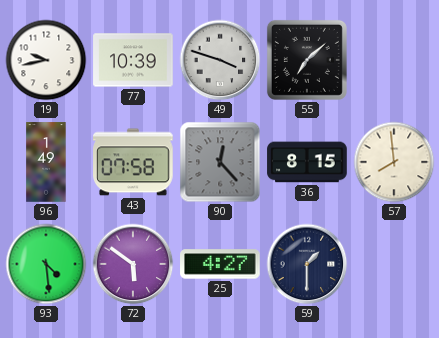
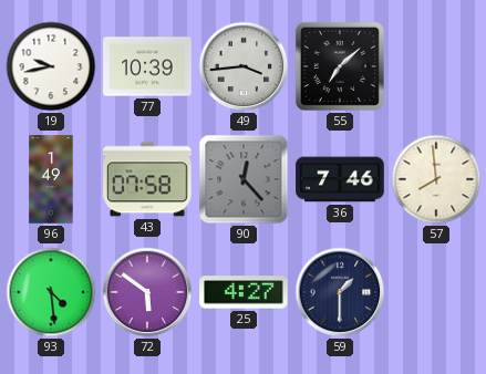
49: 3:48 -> 3:44 (244, 66)
36: 8:15 -> 7:46 (340, 179)
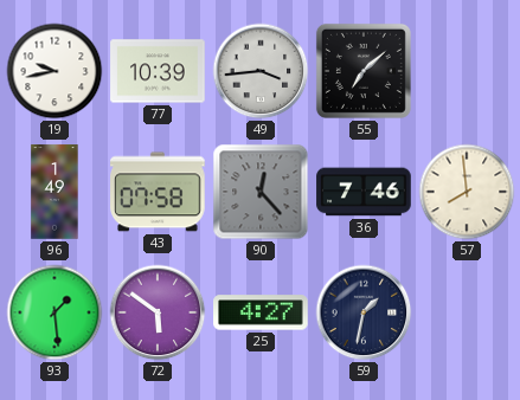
93: 4:29 -> 1:29 (54, 312)
59: 1:30 -> 1:32 (364, 312)
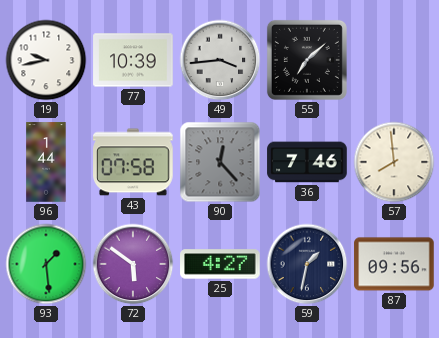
96: 1:49 -> 1:44 (46, 162)
87: none -> 09:56 (394, 264)
